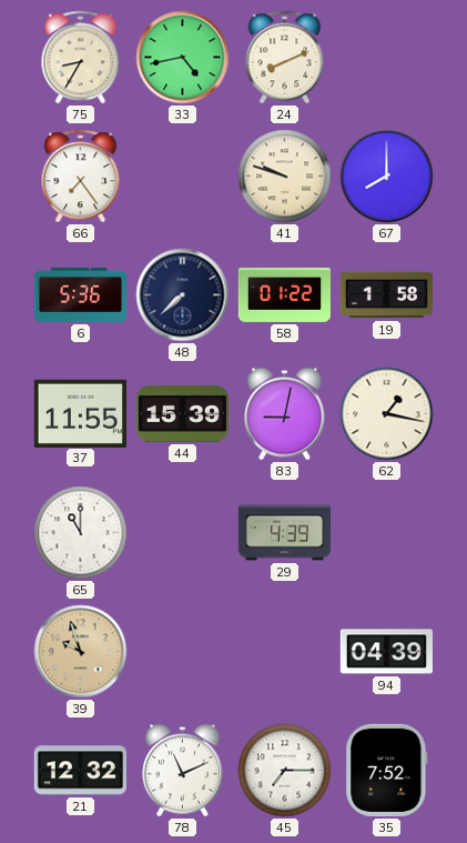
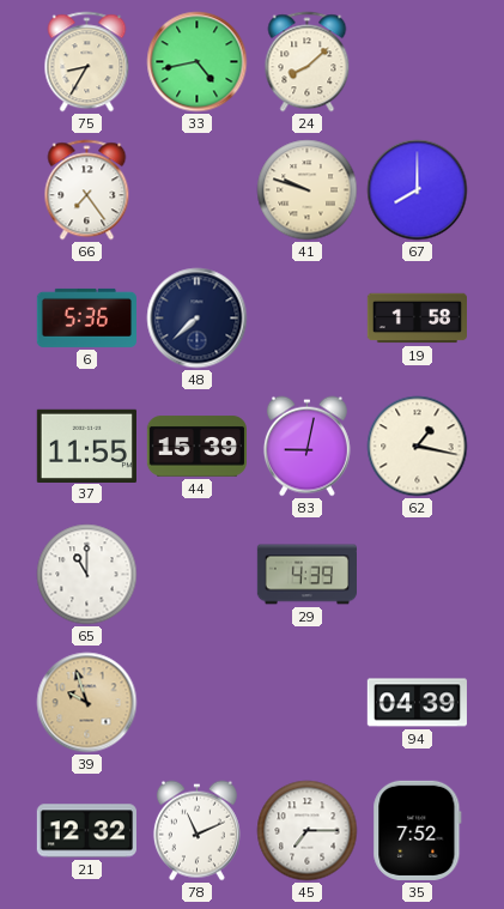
24: 8:11 -> 8:08 (308, 62)
58: 01:22 -> none (284, 294)
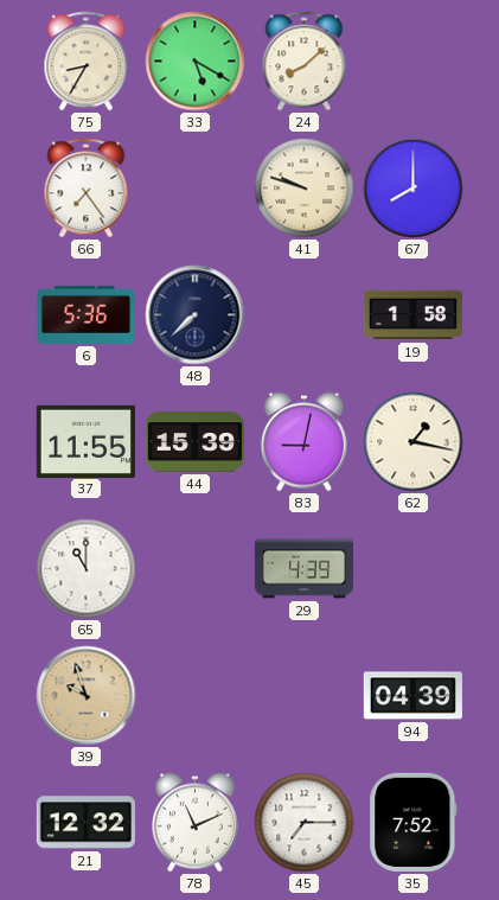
33: 4:43 -> 5:20 (196, 62)
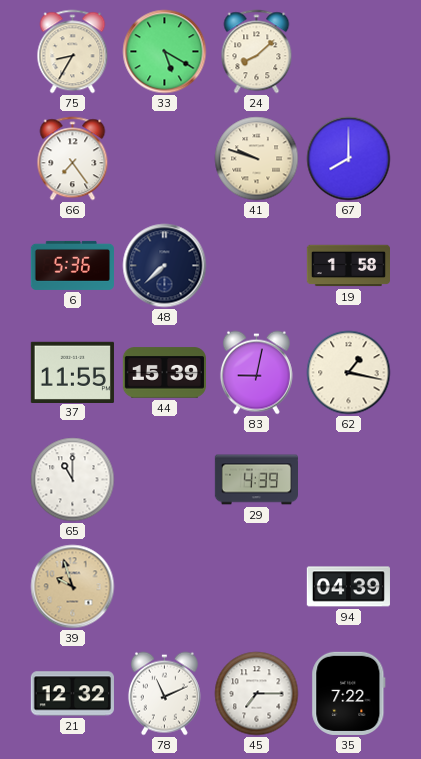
35: 7:52 -> 7:22 (349, 693)
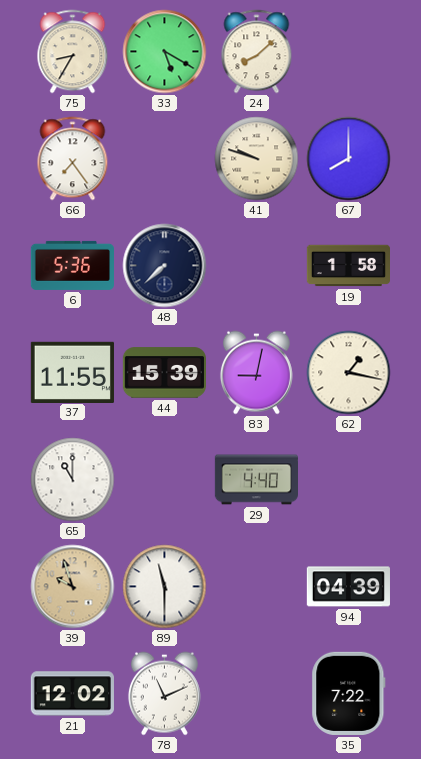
29: 4:39 -> 4:40 (256, 480)
89: none -> 11:30 (165, 587)
21: 12:32 -> 12:02 (72, 694)
45: 7:15 -> none (257, 694)
